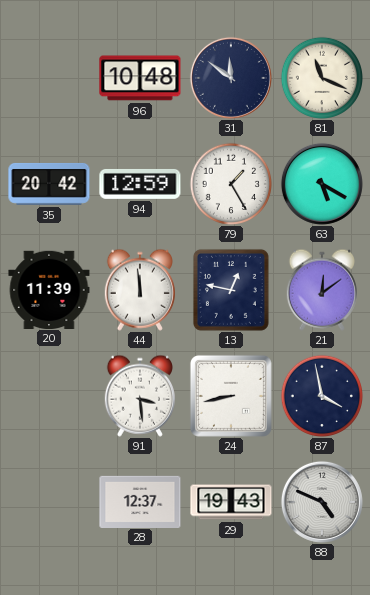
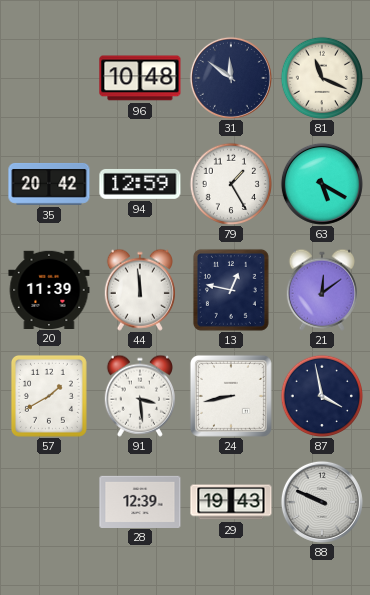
57: none -> 1:40 (49, 396)
28: 12:37 -> 12:39 (140, 501)
88: 4:49 -> 9:49 (322, 502)
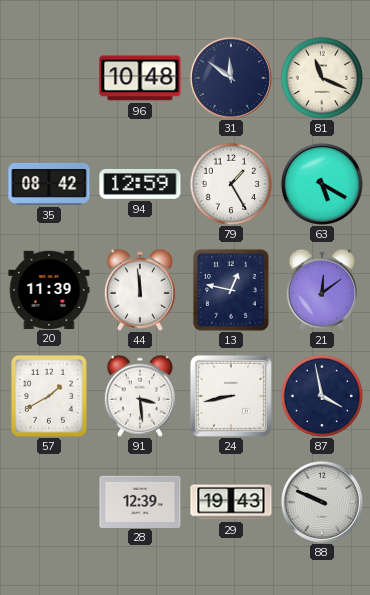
35: 20:42 -> 08:42 (49, 184)
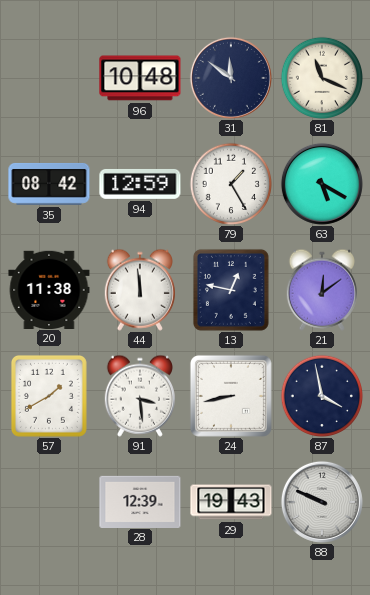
20: 11:39 -> 11:38 (49, 289)
